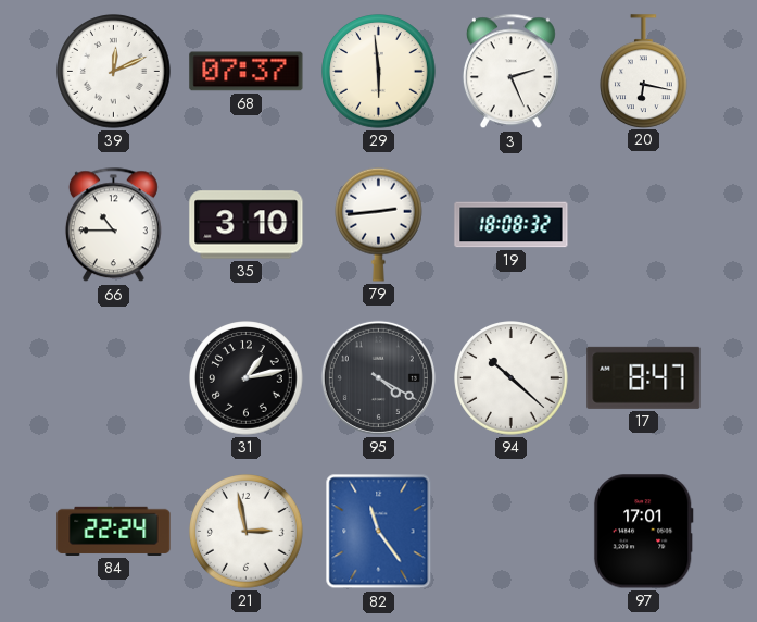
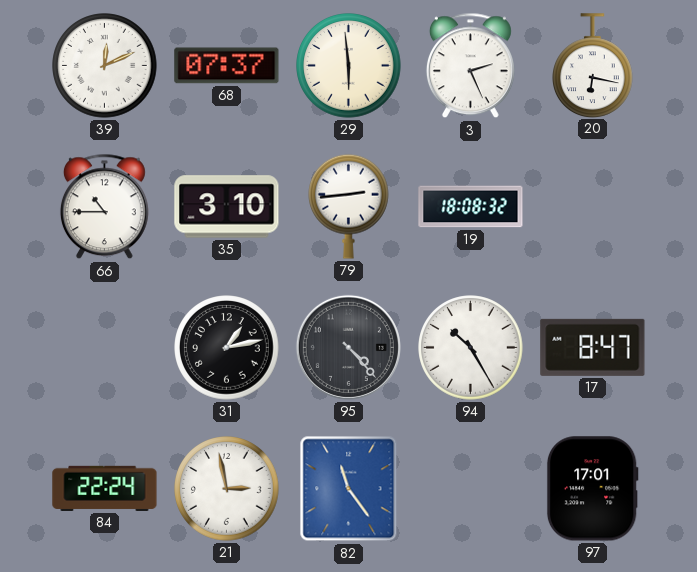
95: 4:20 -> 4:23 (348, 347)
94: 10:22 -> 10:25 (471, 348)
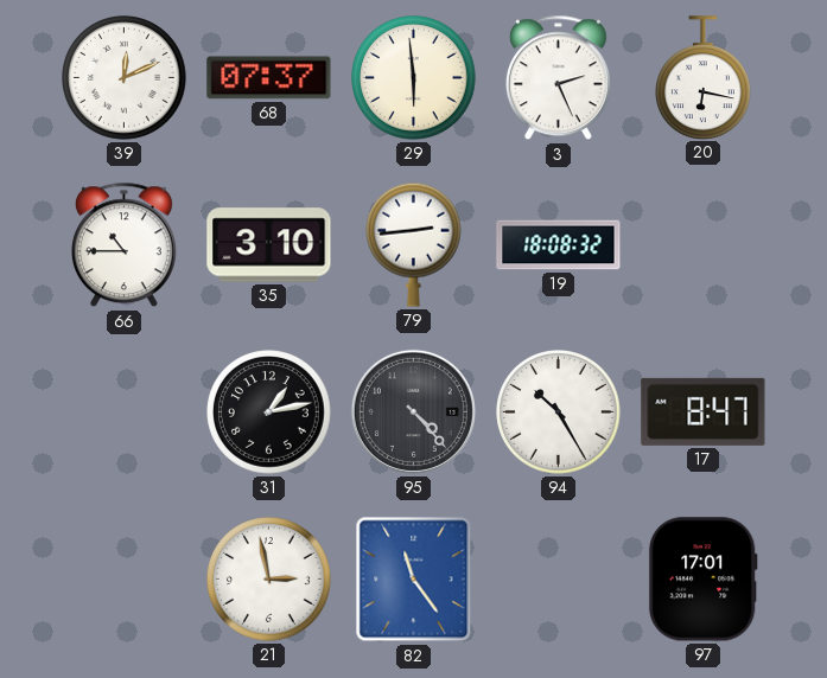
84: 22:24 -> none (105, 488)
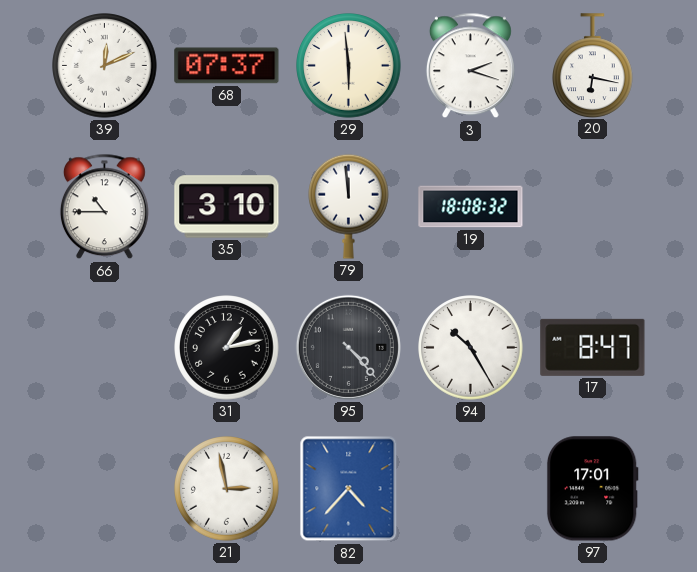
3: 2:26 -> 2:18 (470, 66)
79: 2:44 -> 11:59 (349, 206)
82: 11:24 -> 4:37 (349, 489)
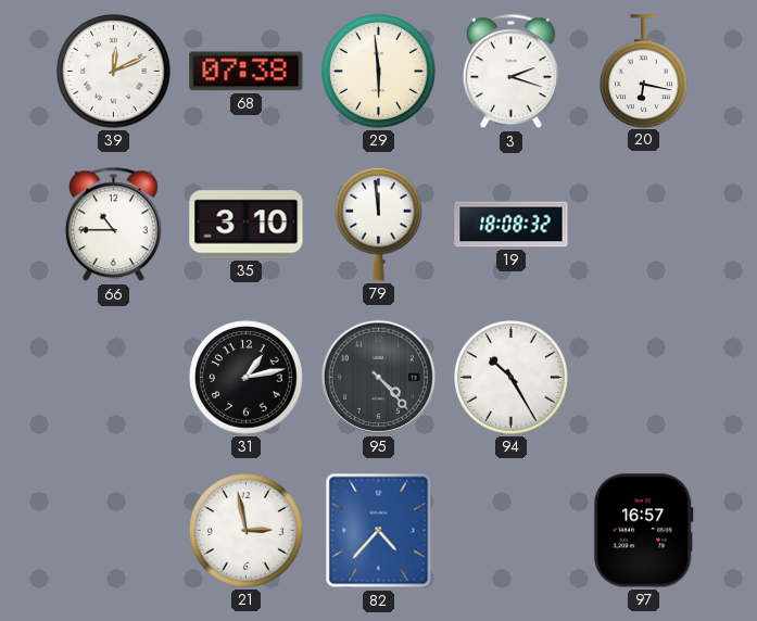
68: 07:37 -> 07:38 (247, 72)
17: 8:47 -> none (593, 347)
97: 17:01 -> 16:57 (643, 531)
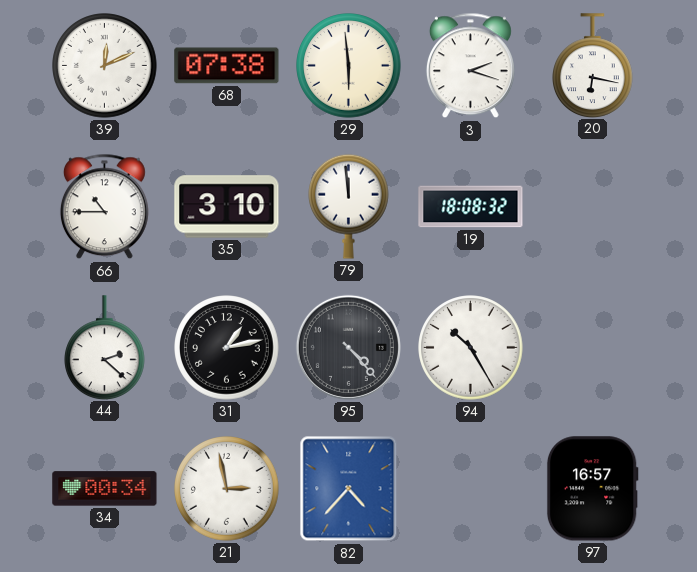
44: none -> 2:22 (105, 347)
34: none -> 00:34 (105, 489)
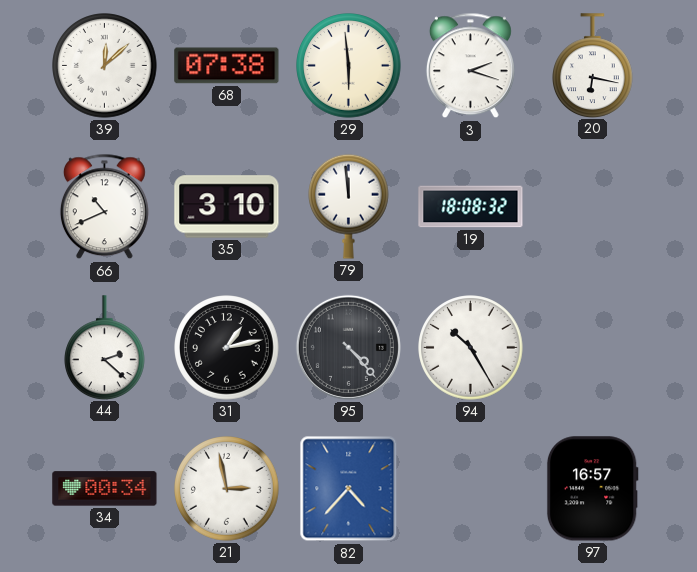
39: 12:11 -> 12:08 (105, 66)
66: 10:45 -> 10:41 (104, 207)
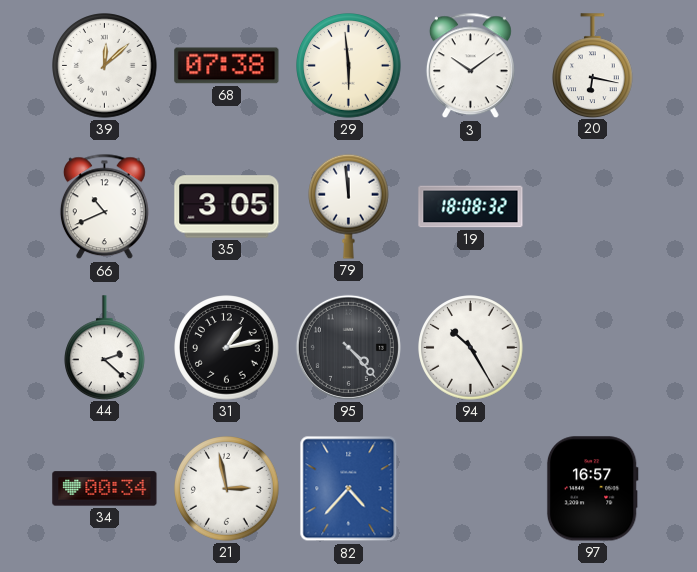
3: 2:18 -> 10:09 (470, 66)
35: 3:10 -> 3:05 (227, 207)
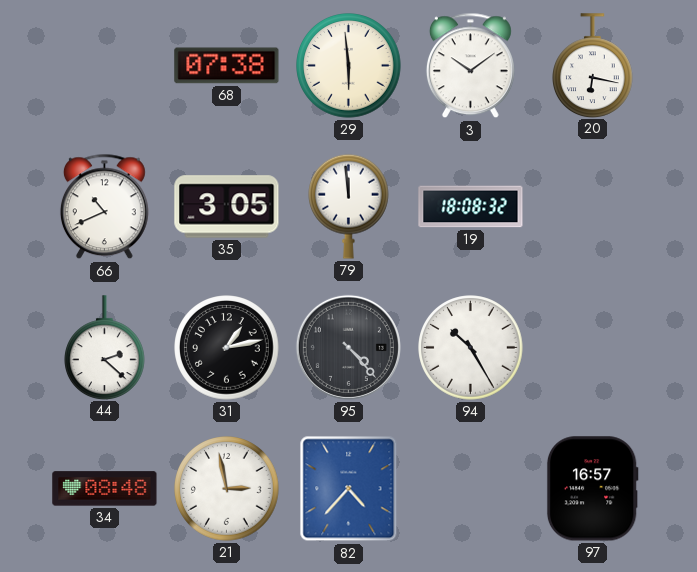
39: 12:08 -> none (105, 66)
34: 00:34 -> 08:48 (105, 489)
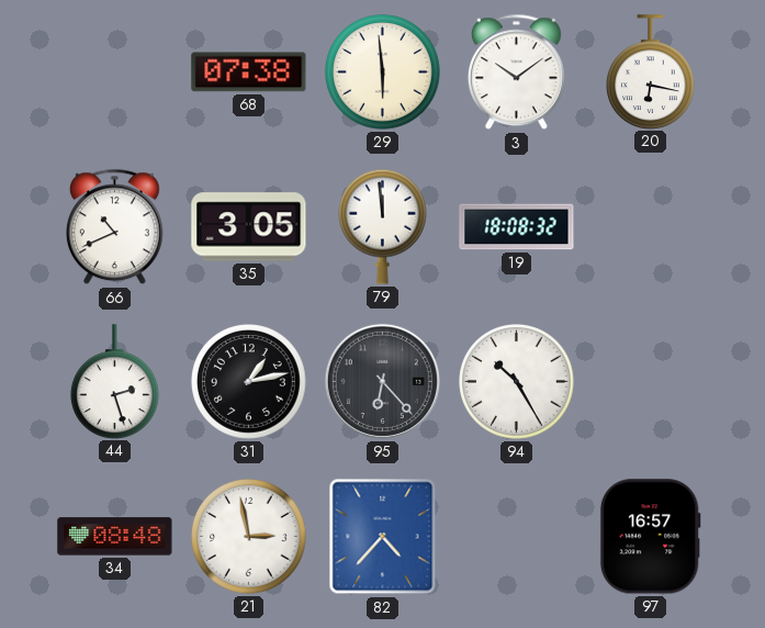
44: 2:22 -> 2:27 (115, 381)
95: 4:23 -> 6:23 (382, 381)
